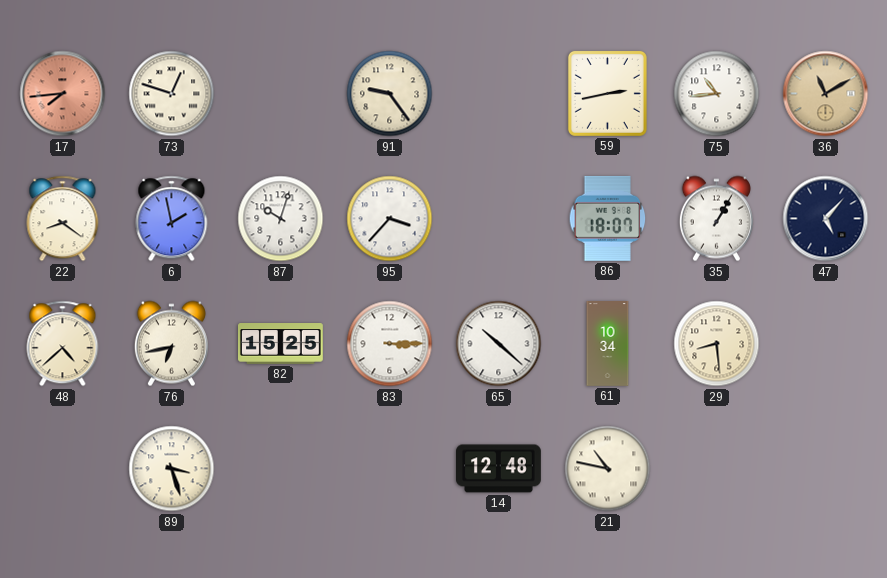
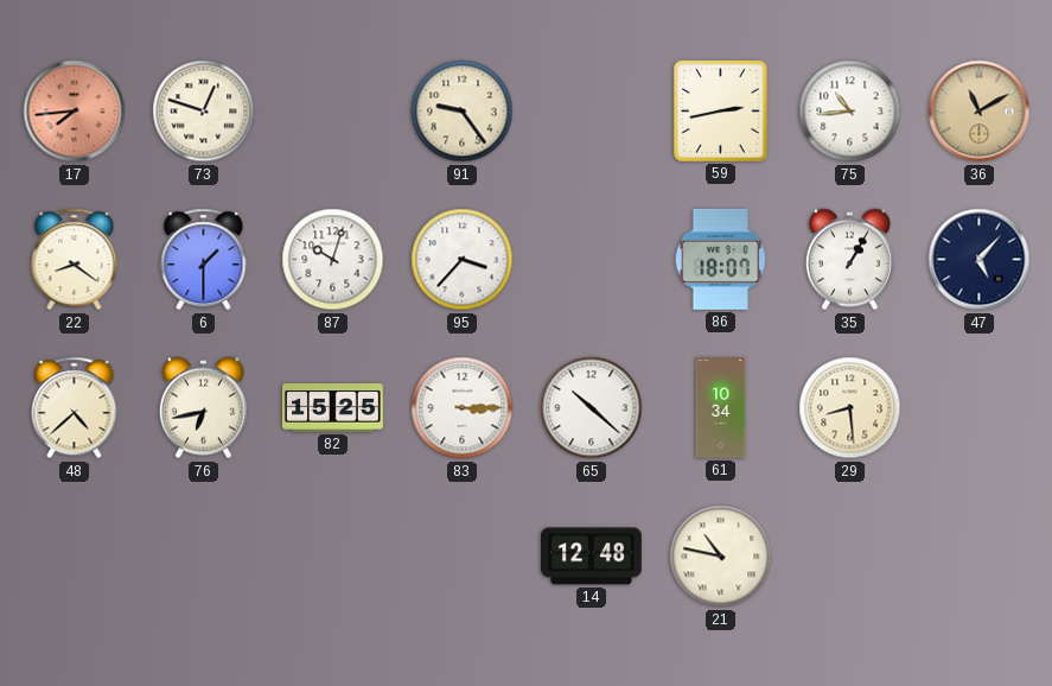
6: 1:58 -> 1:30 (204, 260)
89: 3:27 -> none (172, 469)
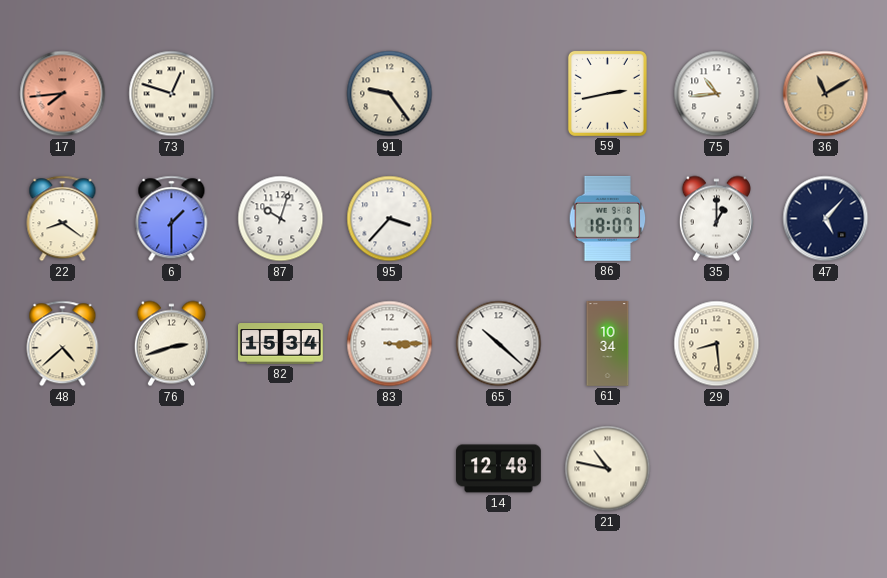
35: 1:05 -> 1:00 (716, 219)
76: 6:43 -> 2:42 (171, 344)
82: 15:25 -> 15:34 (281, 344)
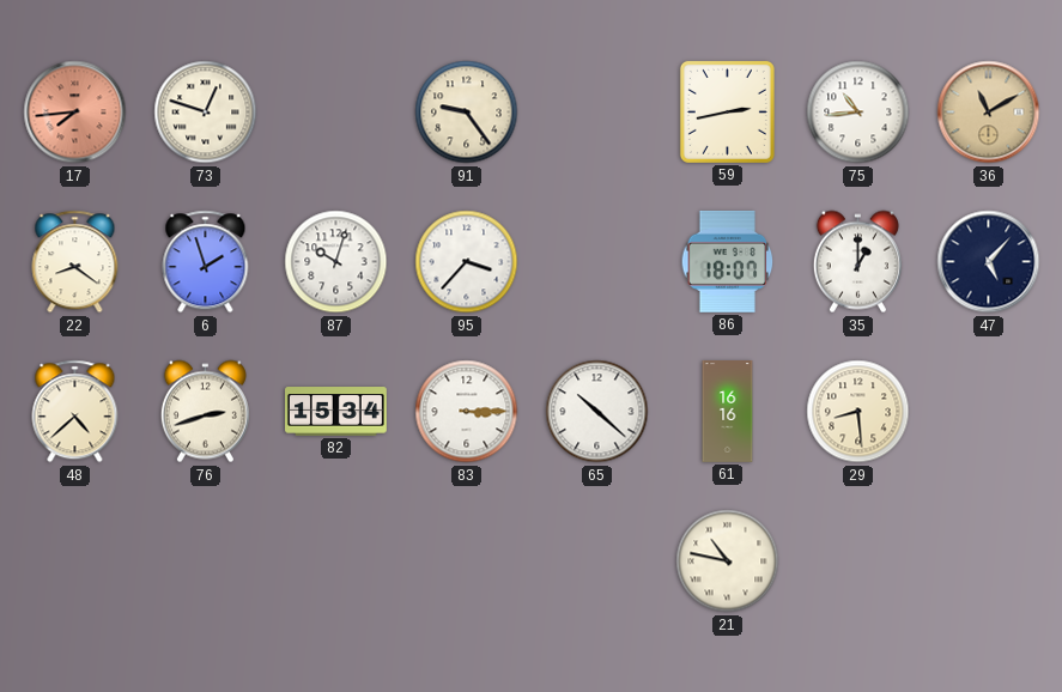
6: 1:30 -> 1:57 (206, 262)
61: 10:34 -> 16:16 (728, 412)
14: 12:48 -> none (499, 469)
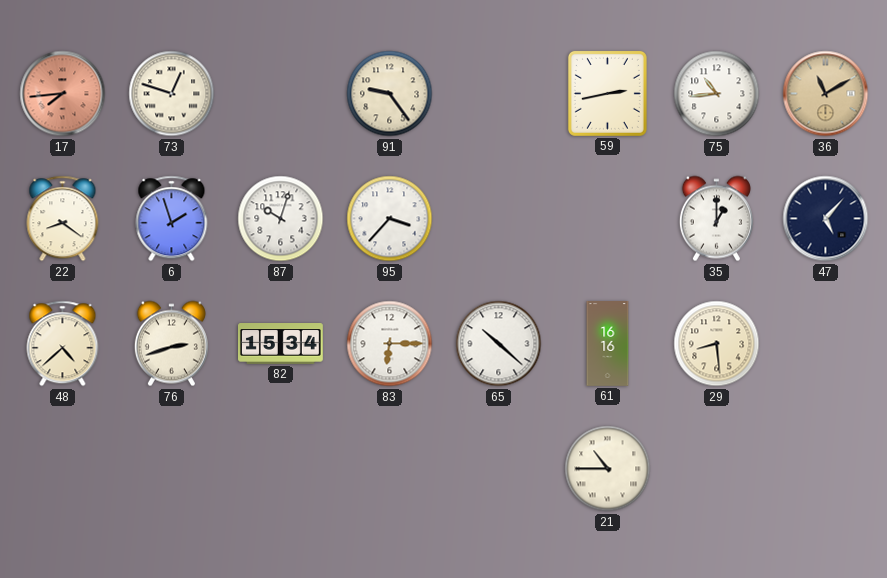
86: 18:07 -> none (728, 261)
83: 3:15 -> 6:15 (390, 344)
21: 10:47 -> 10:45 (608, 469)
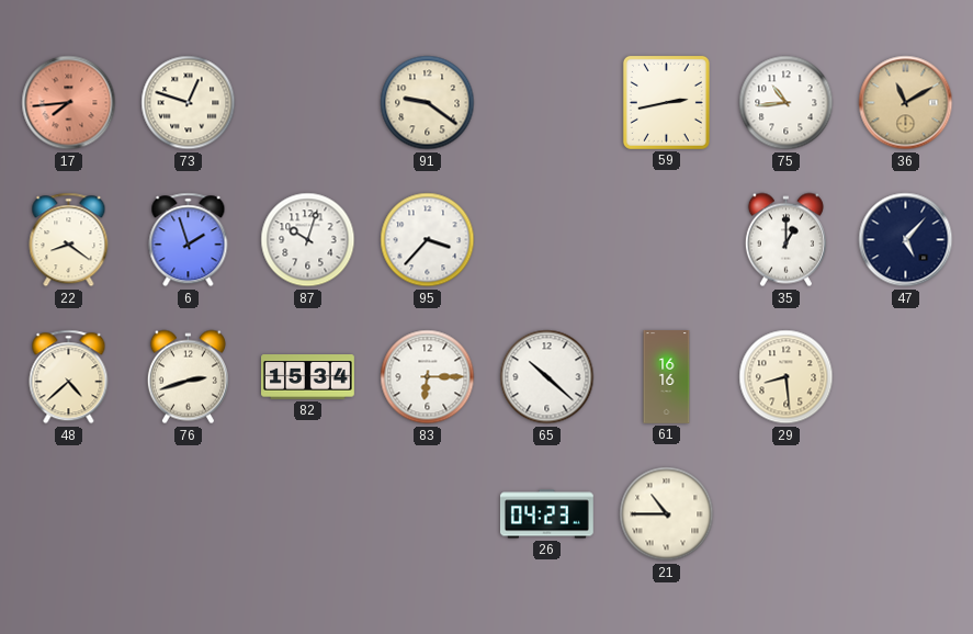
91: 9:24 -> 9:21 (428, 103)
26: none -> 04:23 (546, 514)
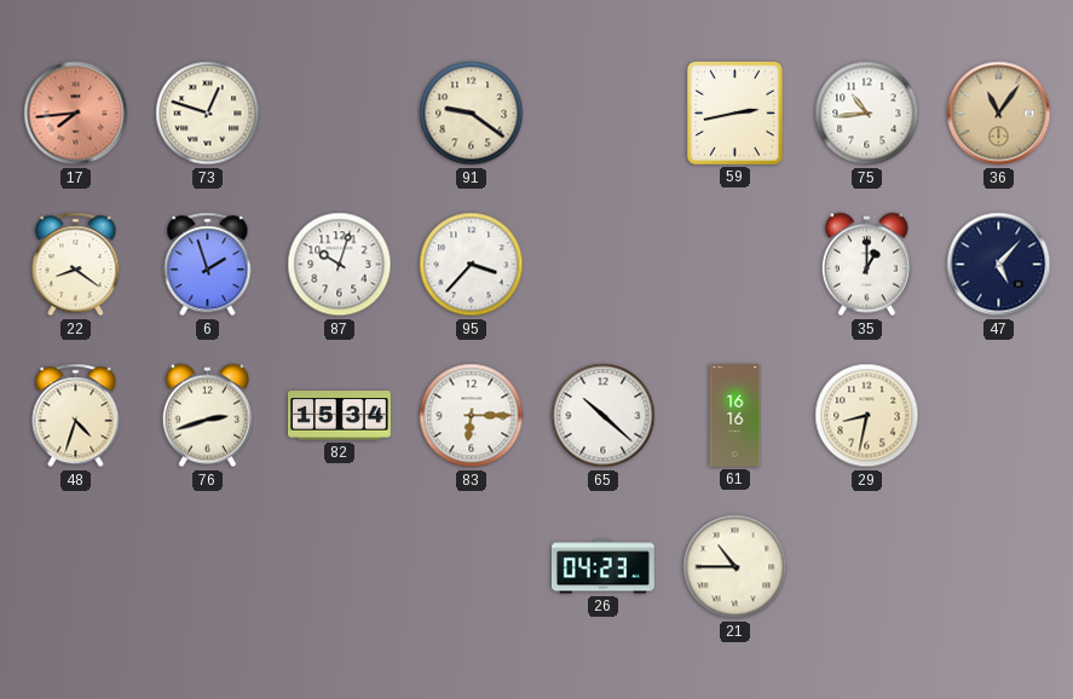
36: 11:10 -> 11:06 (999, 114)
48: 4:38 -> 4:33 (76, 416)
29: 8:29 -> 8:32 (867, 416)
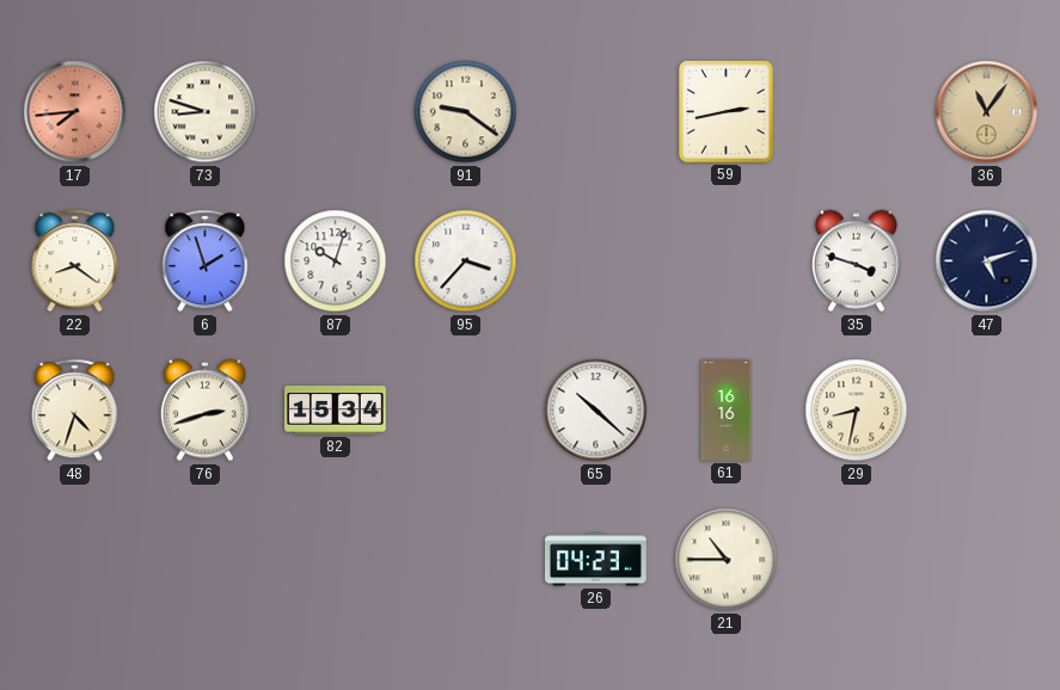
73: 12:48 -> 8:48 (206, 112)
75: 10:44 -> none (867, 114)
35: 1:00 -> 3:48 (856, 261)
47: 5:07 -> 5:12 (987, 261)
83: 6:15 -> none (472, 416)
